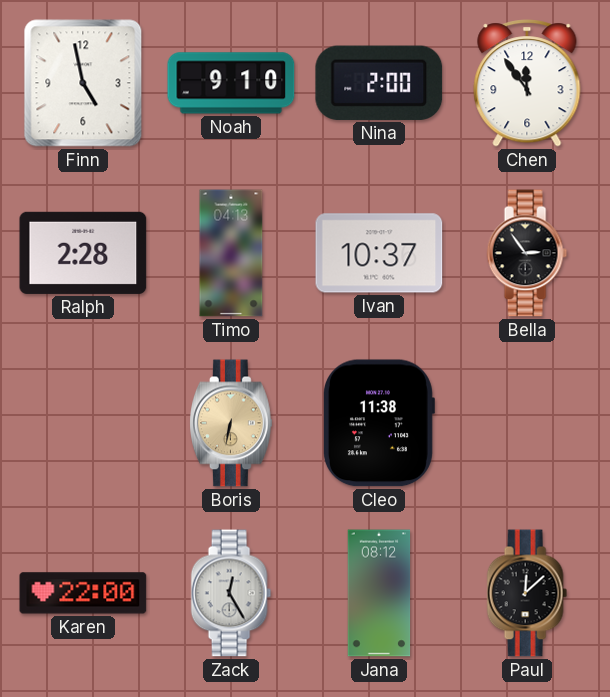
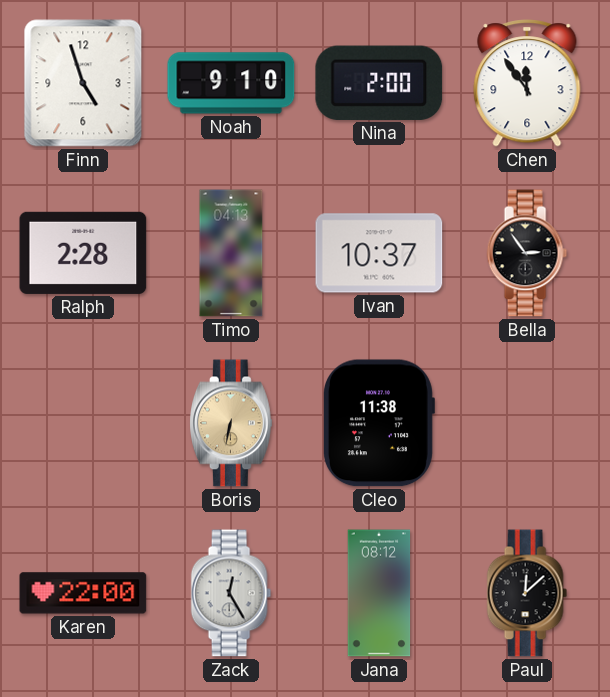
Finn: 4:58 -> 4:57 (83, 83)
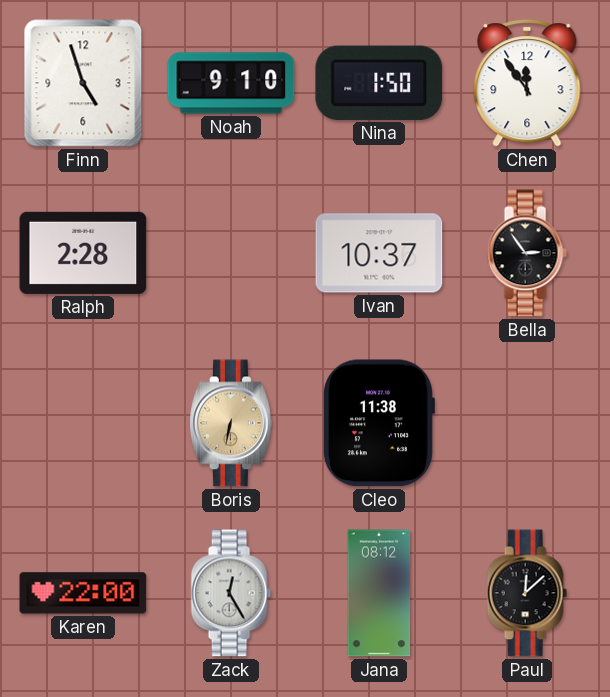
Nina: 2:00 -> 1:50 (379, 83)
Timo: 04:13 -> none (231, 253)
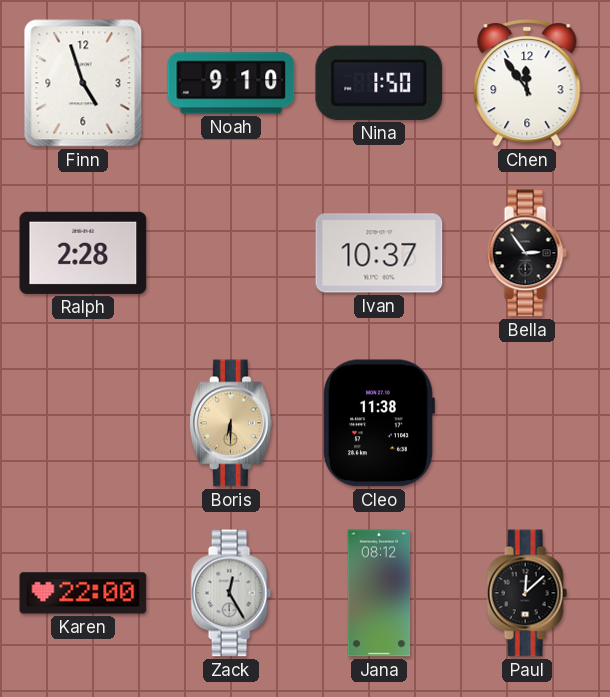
Boris: 6:32 -> 6:30 (232, 423)
